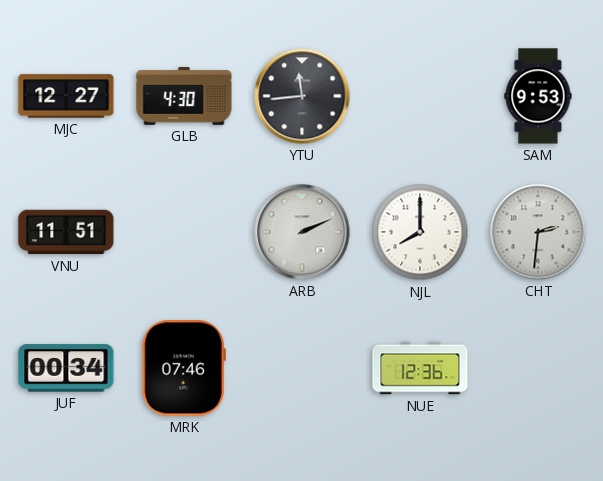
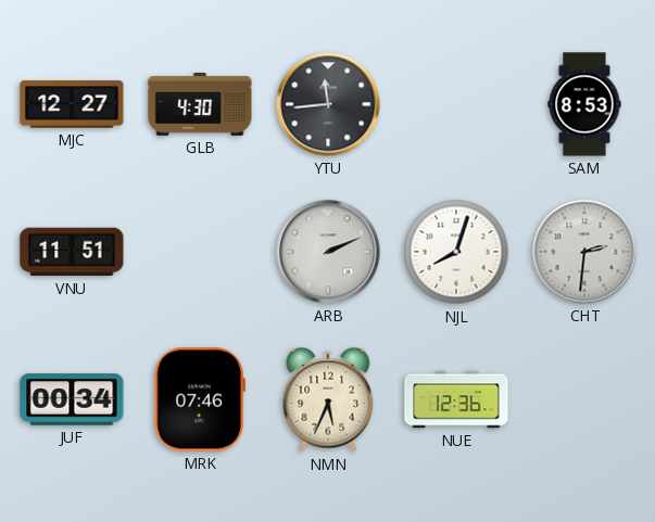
SAM: 9:53 -> 8:53 (584, 104)
NJL: 8:00 -> 8:03 (456, 252)
NMN: none -> 5:34 (328, 399)
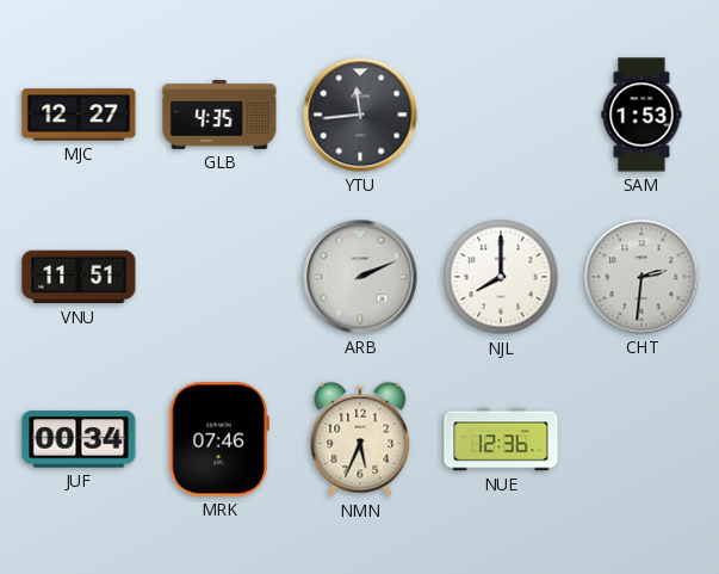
GLB: 4:30 -> 4:35 (219, 115)
SAM: 8:53 -> 1:53 (641, 115)
NJL: 8:03 -> 8:00 (501, 277)
